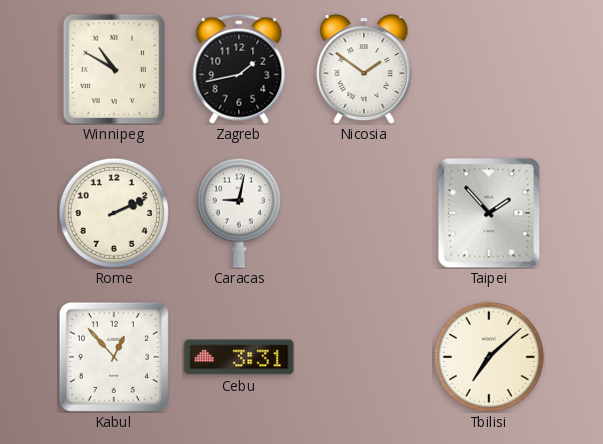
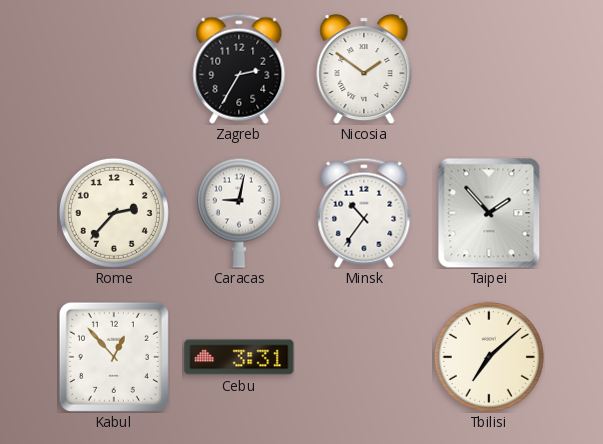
Winnipeg: 10:50 -> none (114, 69)
Zagreb: 1:43 -> 2:35 (239, 69)
Rome: 2:11 -> 2:37 (114, 213)
Minsk: none -> 10:36 (364, 213)
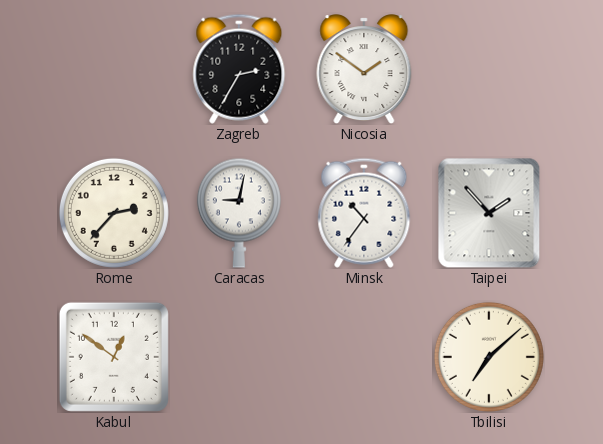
Kabul: 12:53 -> 12:51 (114, 357)
Cebu: 3:31 -> none (239, 357)
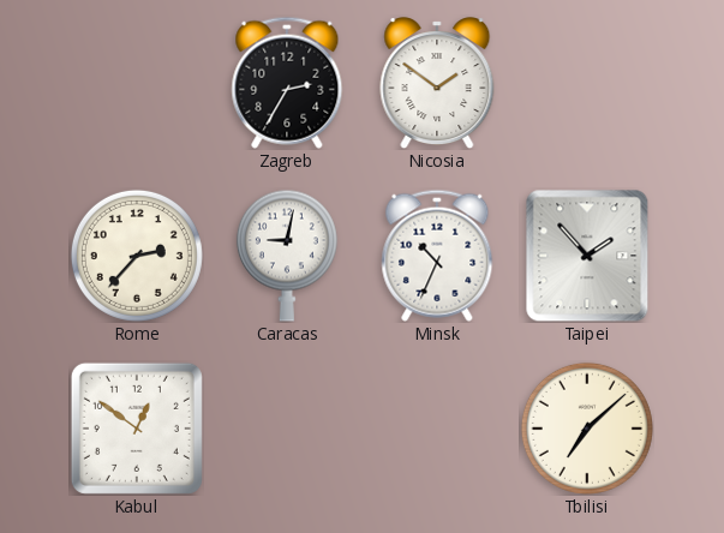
Minsk: 10:36 -> 10:34 (437, 256)
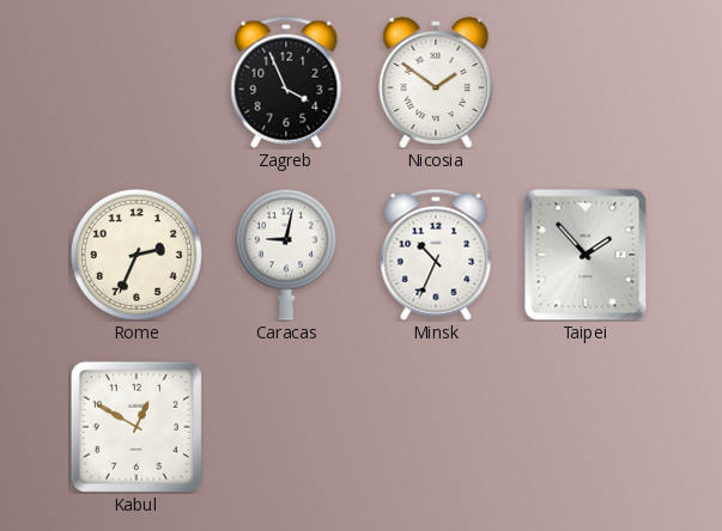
Zagreb: 2:35 -> 3:56 (286, 83)
Rome: 2:37 -> 2:34 (136, 255)
Kabul: 12:51 -> 12:50 (136, 427)
Tbilisi: 7:08 -> none (587, 429)
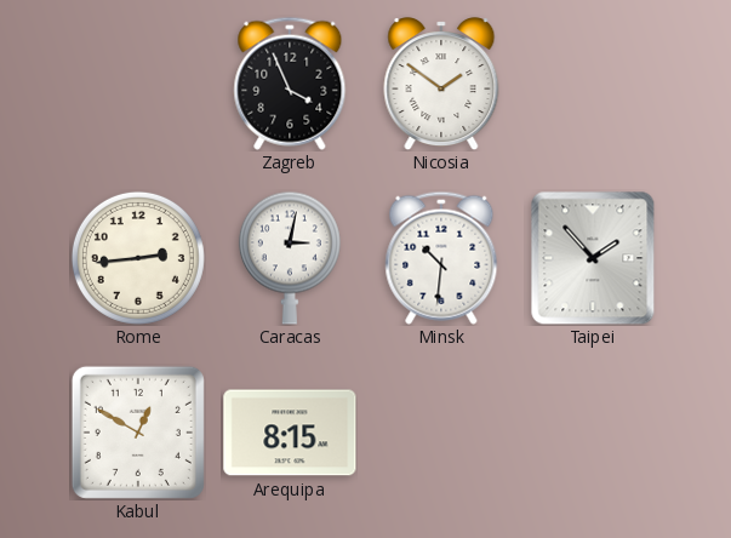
Rome: 2:34 -> 2:44 (138, 258)
Caracas: 9:02 -> 3:02 (290, 258)
Minsk: 10:34 -> 10:31 (441, 258)
Arequipa: none -> 8:15 (290, 433)
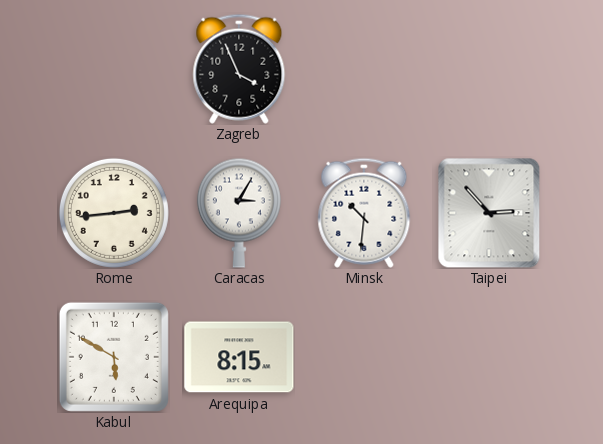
Nicosia: 1:51 -> none (441, 84)
Caracas: 3:02 -> 3:05 (239, 213)
Taipei: 1:53 -> 2:53 (489, 213)
Kabul: 12:50 -> 5:50 (114, 357)
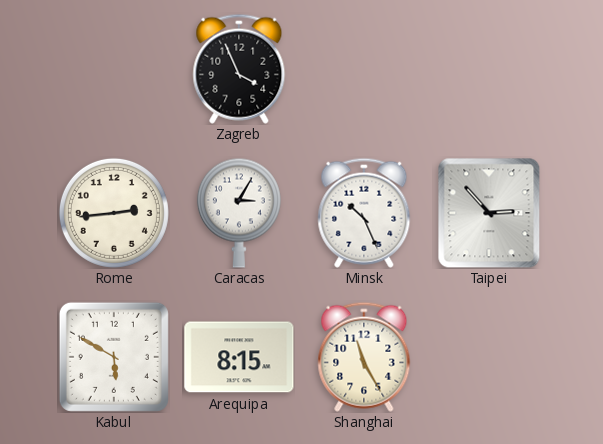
Minsk: 10:31 -> 10:26 (364, 213)
Shanghai: none -> 11:25 (364, 357)
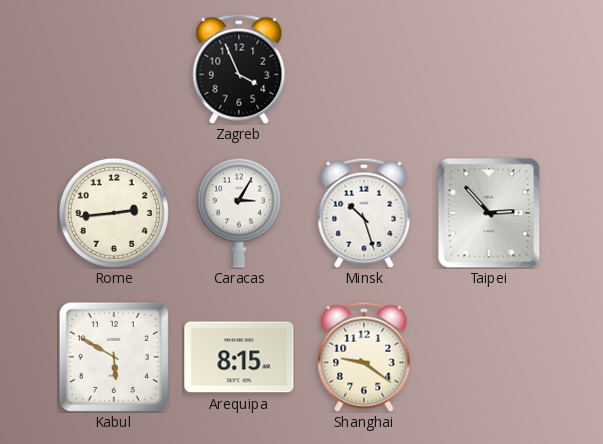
Minsk: 10:26 -> 10:27 (364, 213)
Shanghai: 11:25 -> 9:21 (364, 357)
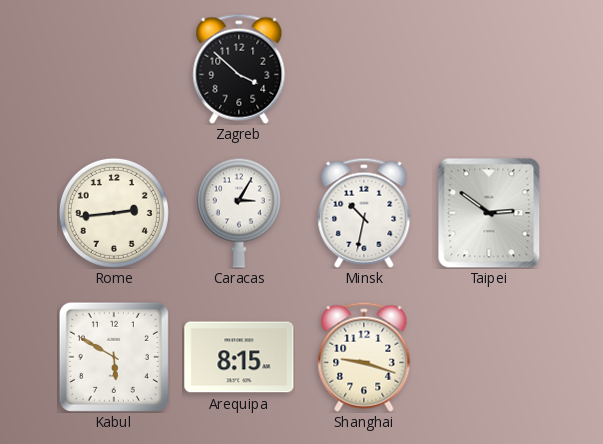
Zagreb: 3:56 -> 3:52 (239, 69)
Minsk: 10:27 -> 10:32 (364, 213)
Taipei: 2:53 -> 2:51 (489, 213)
Shanghai: 9:21 -> 9:18 (364, 357)
